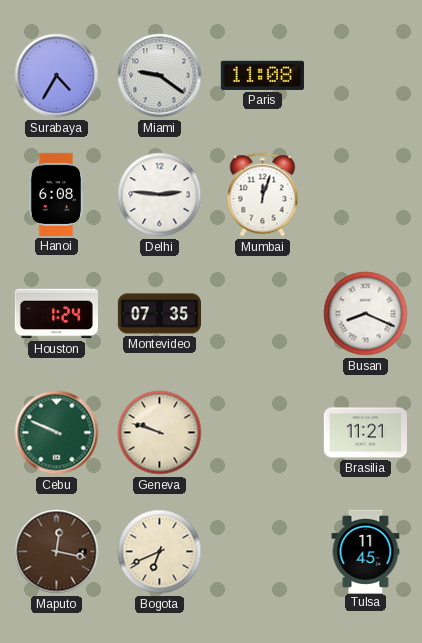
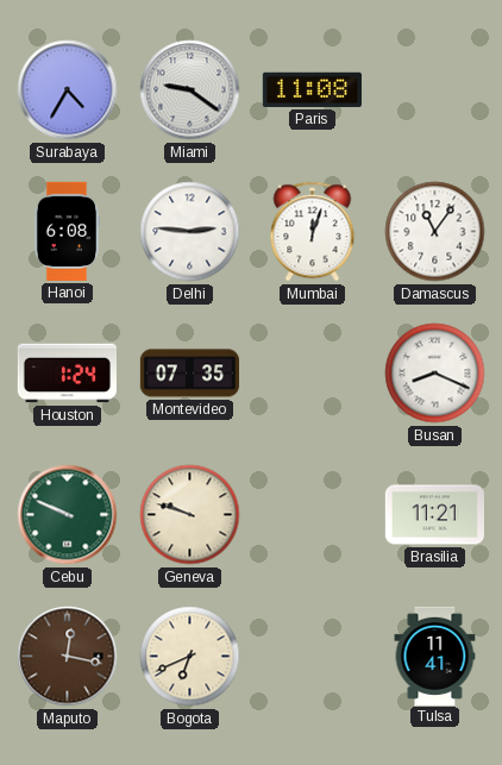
Damascus: none -> 11:06 (435, 232)
Tulsa: 11:45 -> 11:41 (435, 656)
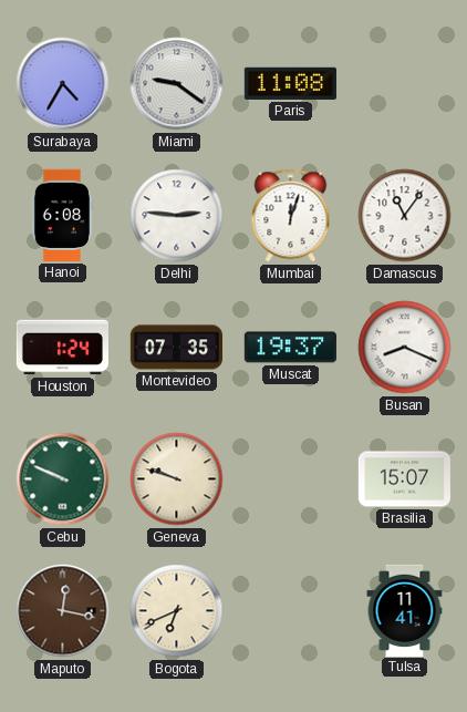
Muscat: none -> 19:37 (290, 348)
Brasilia: 11:21 -> 15:07 (404, 479)
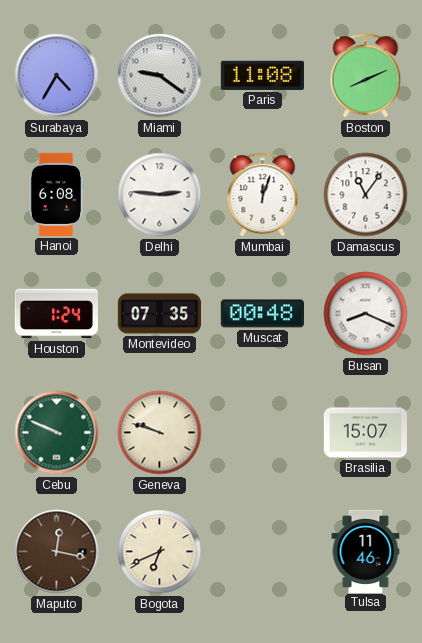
Boston: none -> 8:11 (366, 76)
Muscat: 19:37 -> 00:48 (262, 314)
Tulsa: 11:41 -> 11:46 (366, 551)
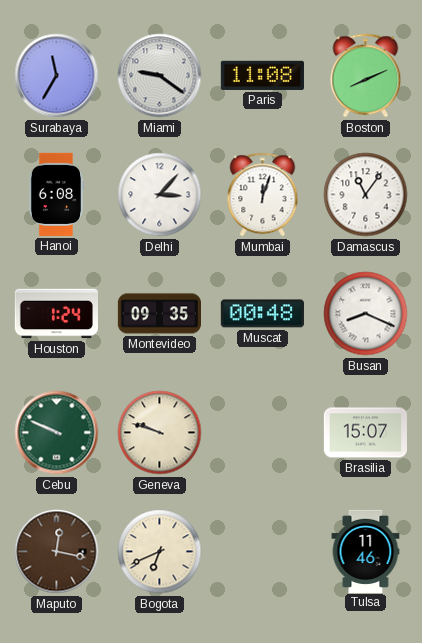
Surabaya: 4:35 -> 11:35 (57, 76)
Delhi: 2:46 -> 3:07 (160, 195)
Montevideo: 07:35 -> 09:35 (159, 314)
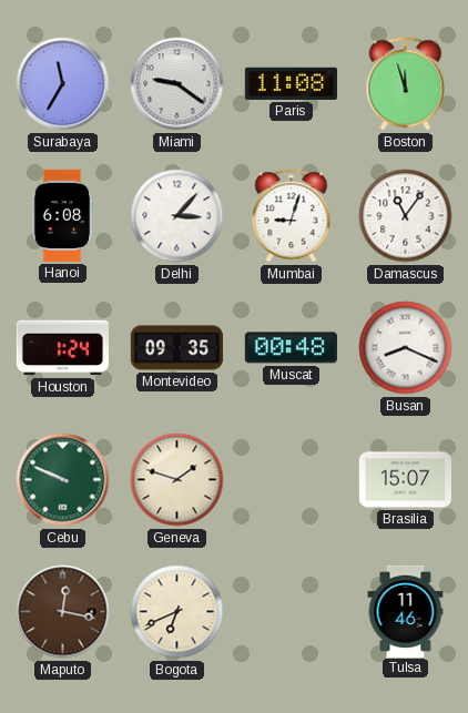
Boston: 8:11 -> 11:57 (406, 84)
Mumbai: 12:03 -> 9:03 (292, 216)
Geneva: 9:48 -> 1:48 (177, 480)
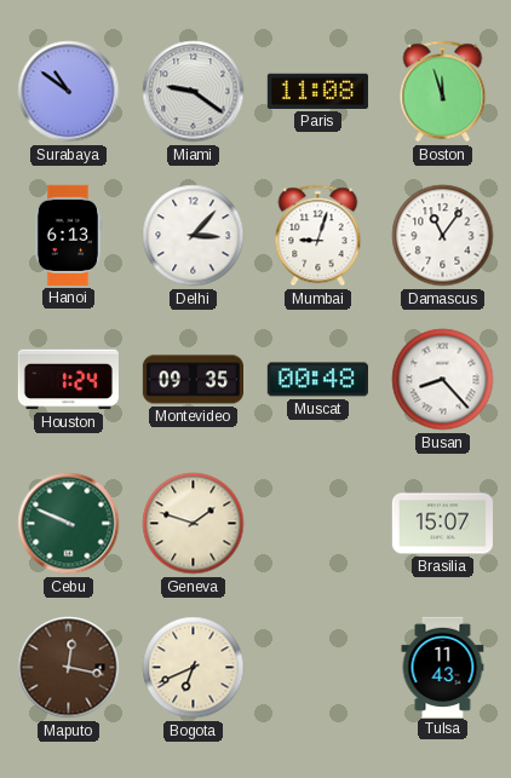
Surabaya: 11:35 -> 10:51 (69, 92)
Hanoi: 6:08 -> 6:13 (68, 235)
Busan: 8:19 -> 8:23 (443, 380)
Tulsa: 11:46 -> 11:43 (443, 667)
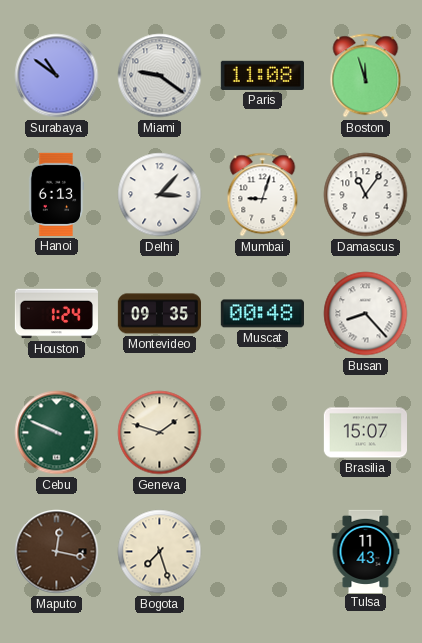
Bogota: 6:41 -> 7:27 (160, 552)
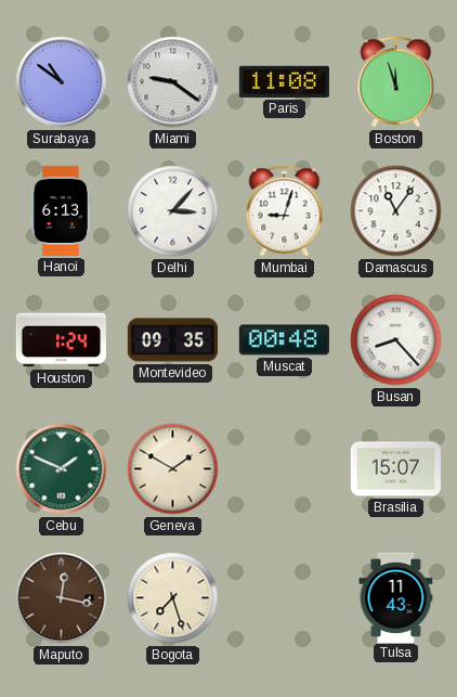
Cebu: 9:49 -> 1:49 (62, 469)
Geneva: 1:48 -> 1:50 (173, 469)
